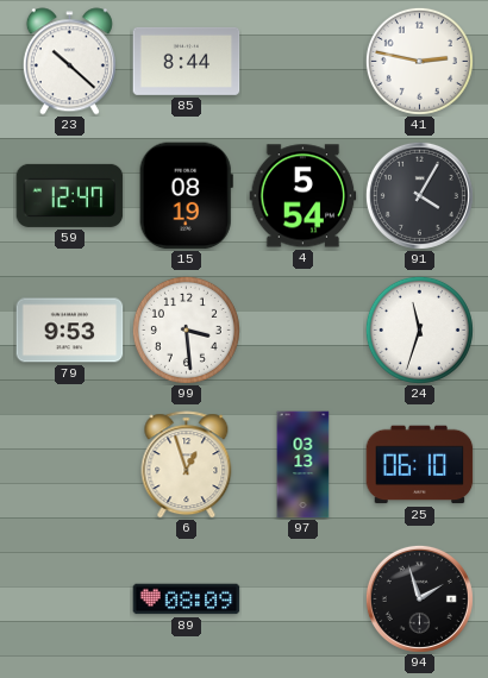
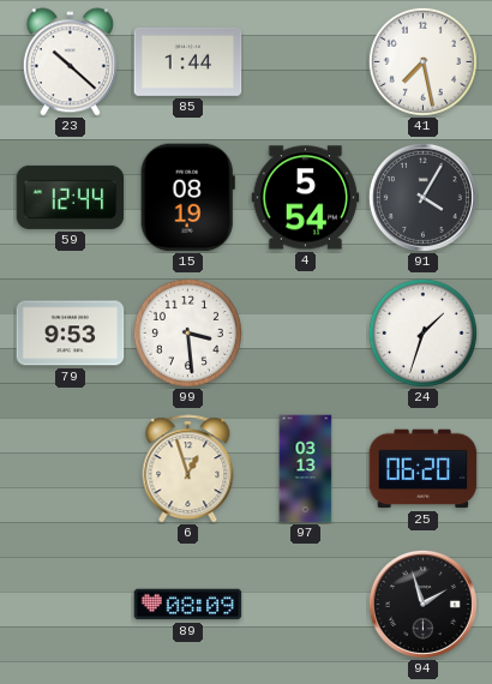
85: 8:44 -> 1:44 (188, 61)
41: 2:47 -> 7:28 (422, 61)
59: 12:47 -> 12:44 (71, 197)
24: 11:33 -> 1:33 (422, 332)
25: 06:10 -> 06:20 (424, 469)
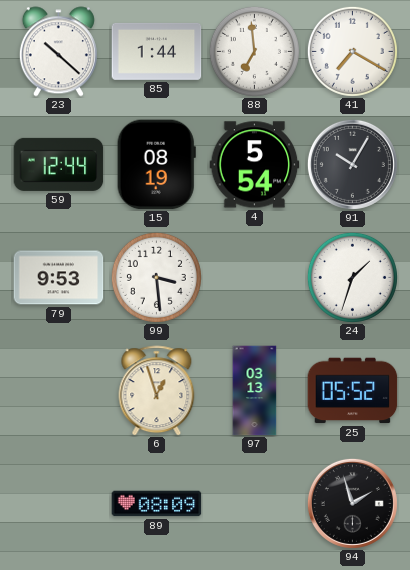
88: none -> 6:59 (254, 51)
41: 7:28 -> 7:20 (352, 51)
91: 4:05 -> 10:05 (352, 164)
25: 06:20 -> 05:52 (353, 391)
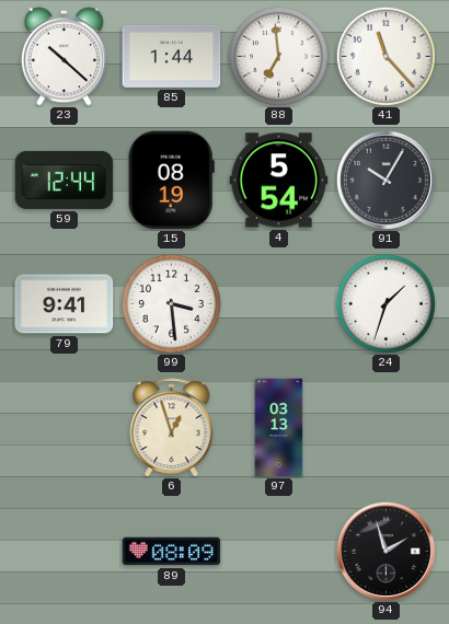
41: 7:20 -> 11:23 (385, 56)
79: 9:53 -> 9:41 (65, 304)
25: 05:52 -> none (353, 391)
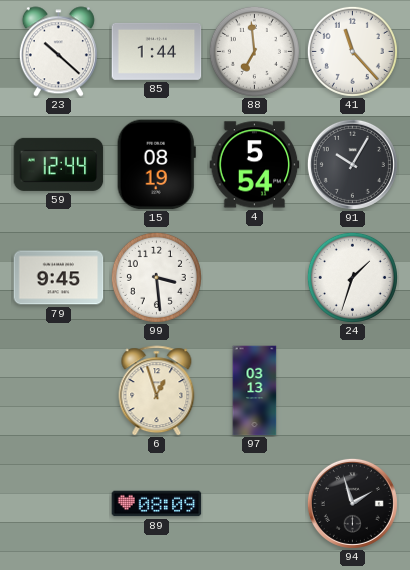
79: 9:41 -> 9:45 (59, 278)
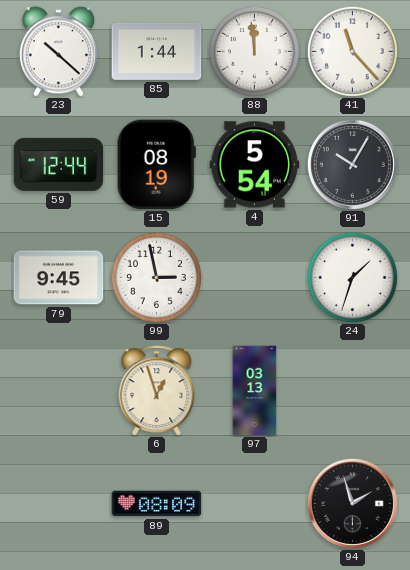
88: 6:59 -> 11:59 (254, 51)
99: 3:29 -> 2:58 (156, 277)
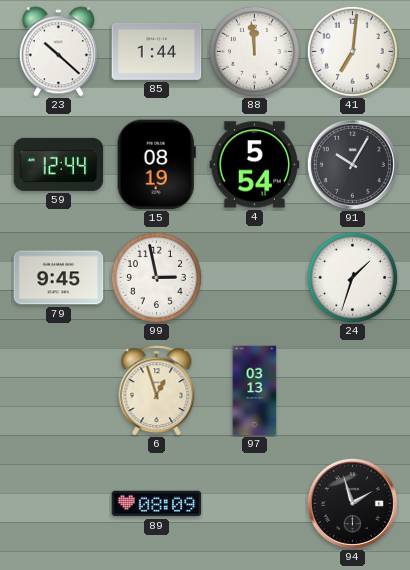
41: 11:23 -> 7:01 (352, 51)
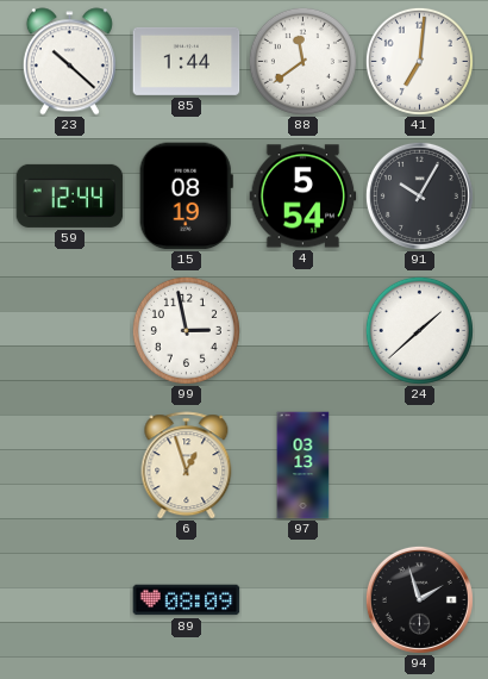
88: 11:59 -> 11:39 (302, 61)
79: 9:45 -> none (59, 278)
24: 1:33 -> 1:38 (419, 330)
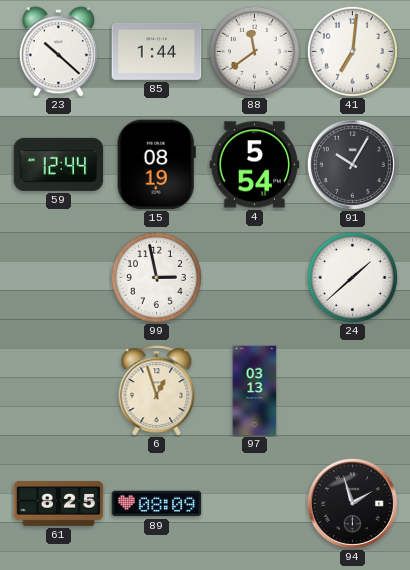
61: none -> 8:25 (59, 504)
